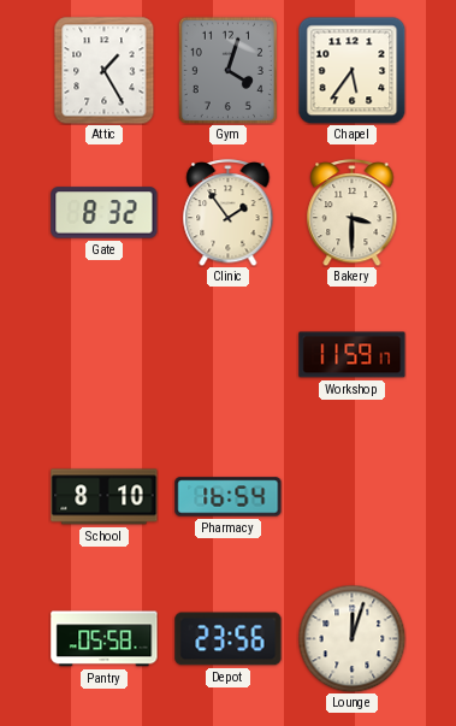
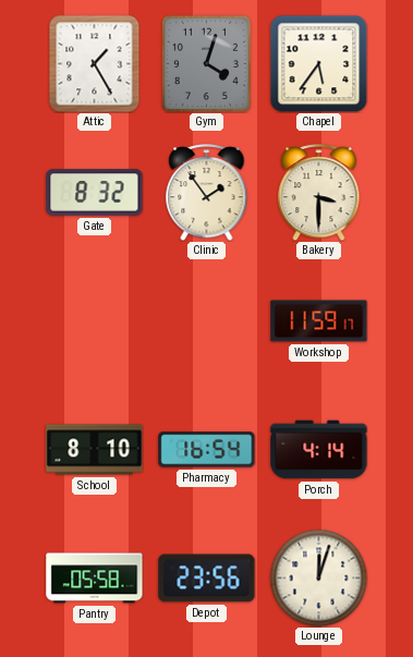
Porch: none -> 4:14 (319, 450)
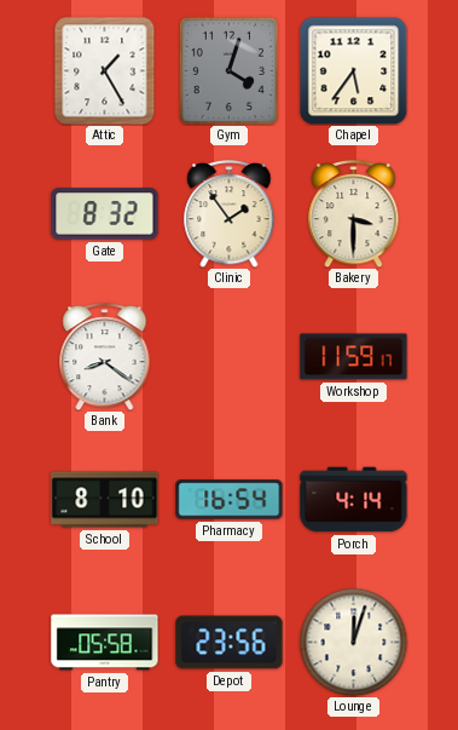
Bank: none -> 8:21 (105, 357)
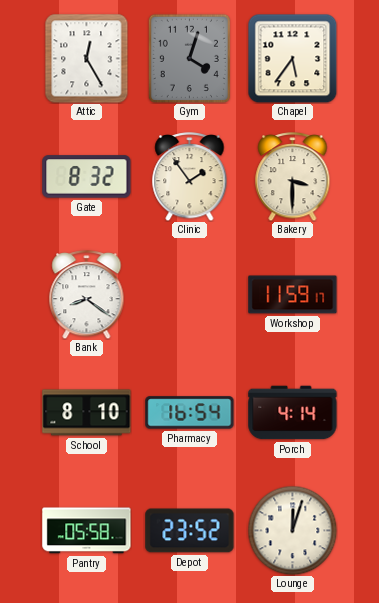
Attic: 1:25 -> 12:25 (87, 58)
Depot: 23:56 -> 23:52 (190, 531)
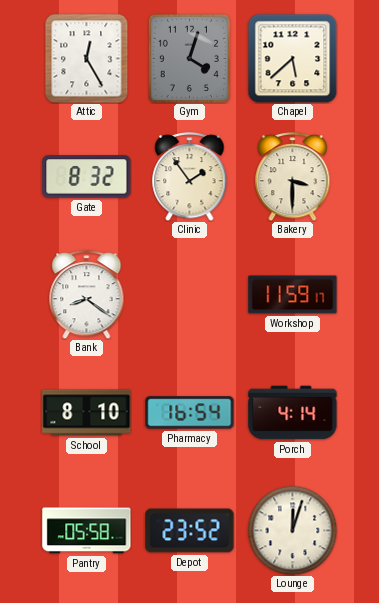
Chapel: 5:36 -> 5:38 (292, 58)
